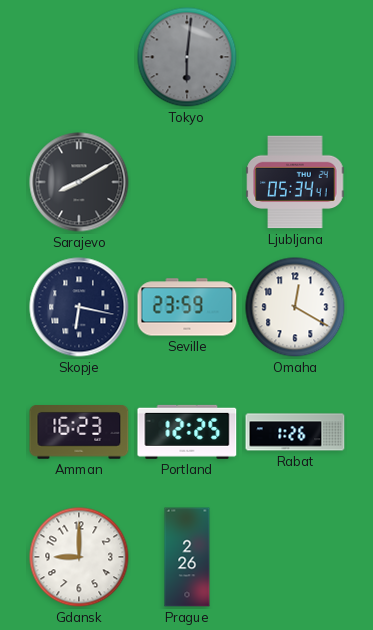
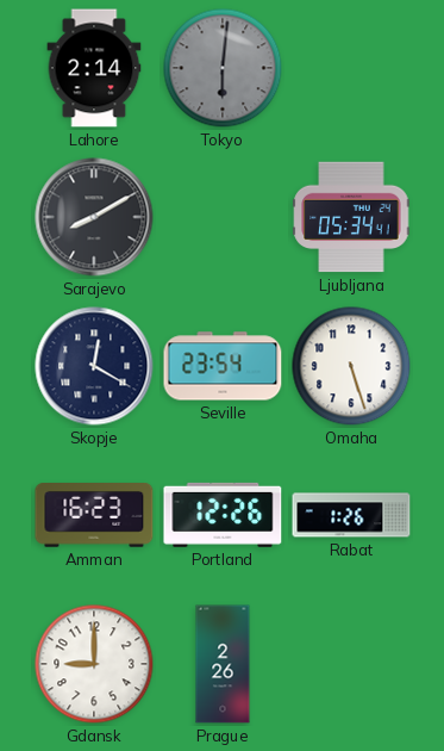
Lahore: none -> 2:14 (94, 68)
Skopje: 6:17 -> 12:20 (94, 366)
Seville: 23:59 -> 23:54 (223, 366)
Omaha: 12:20 -> 5:27 (351, 366)
Portland: 12:25 -> 12:26 (223, 515)
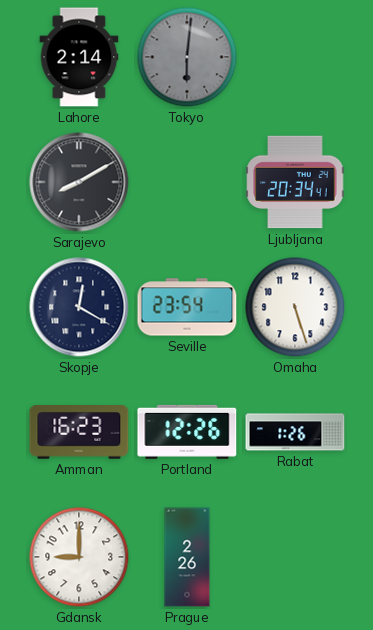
Ljubljana: 05:34 -> 20:34 (295, 182)
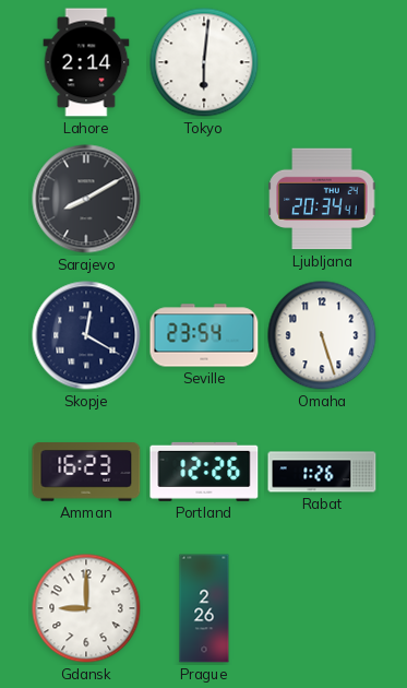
Tokyo dial: grey -> white (204, 62)
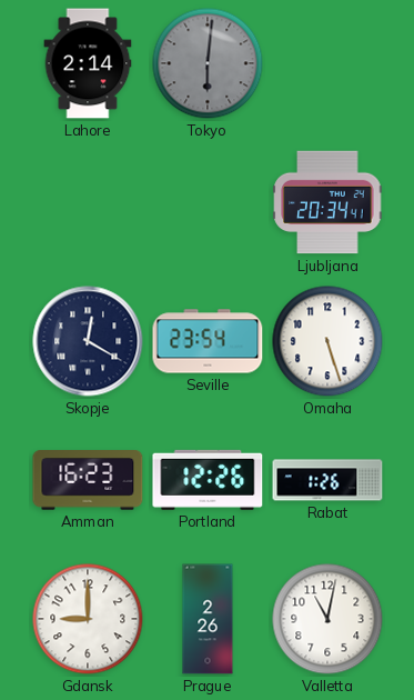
Tokyo dial: white -> grey (208, 63)
Sarajevo: 8:10 -> none (86, 199)
Valletta: none -> 11:02 (327, 619)
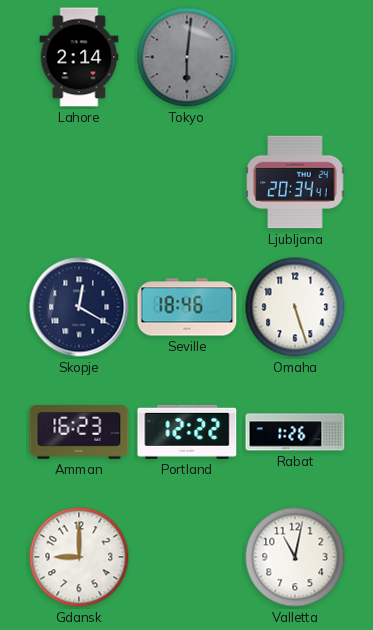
Seville: 23:54 -> 18:46 (187, 307)
Portland: 12:26 -> 12:22 (187, 432)
Prague: 2:26 -> none (208, 619)
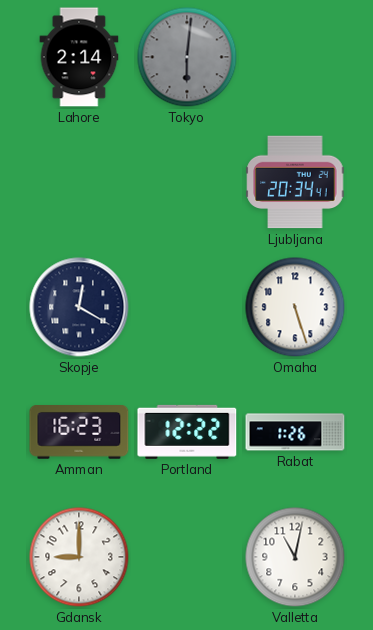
Seville: 18:46 -> none (187, 307)
